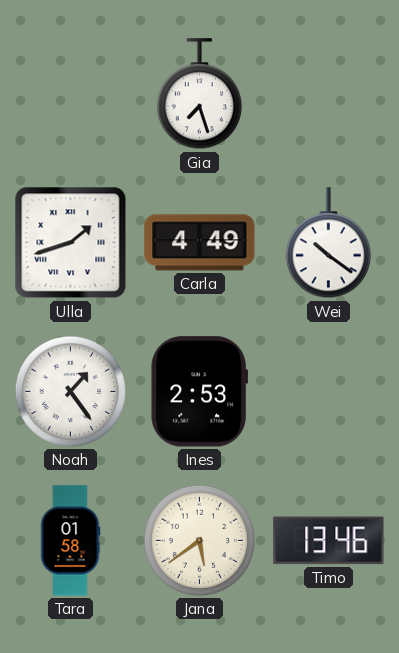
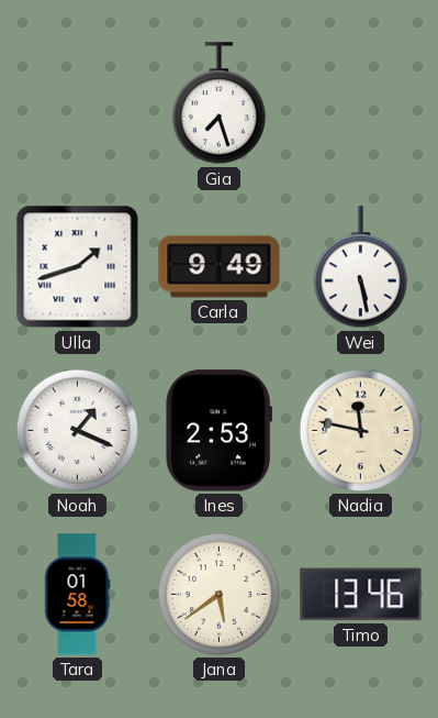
Carla: 4:49 -> 9:49 (220, 267)
Wei: 10:21 -> 5:28 (360, 267)
Noah: 1:24 -> 1:19 (77, 430)
Nadia: none -> 11:47 (360, 430)
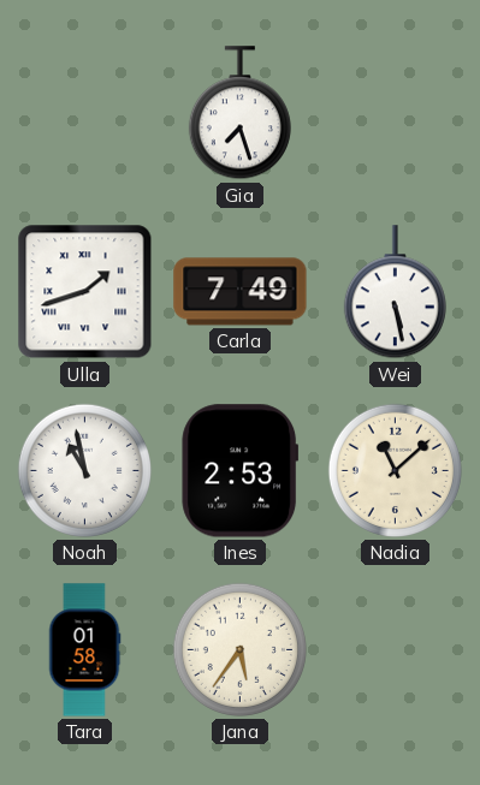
Carla: 9:49 -> 7:49 (241, 292)
Noah: 1:19 -> 10:58 (84, 470)
Nadia: 11:47 -> 11:08 (395, 470)
Jana: 5:39 -> 5:36 (239, 649)
Timo: 13:46 -> none (361, 595)
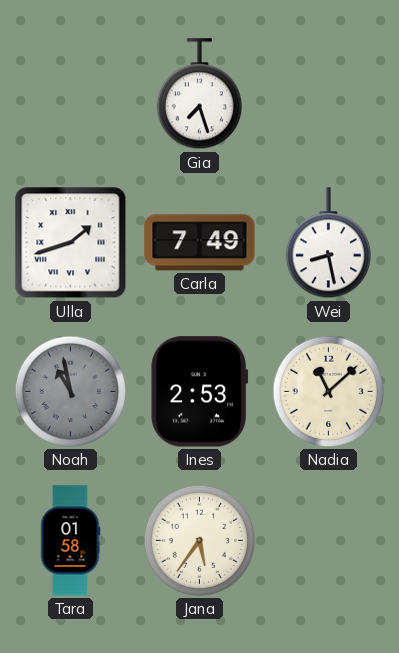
Wei: 5:28 -> 8:28 (328, 243)
Noah dial: white -> grey (70, 391)
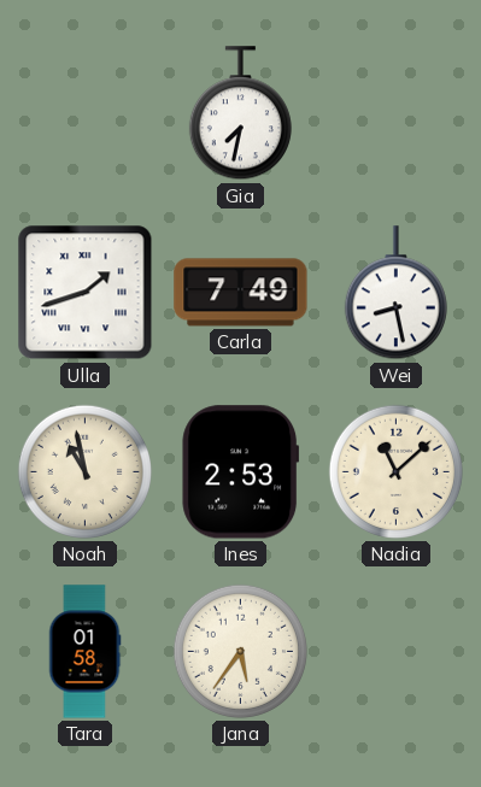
Gia: 7:27 -> 7:32 (240, 113)
Noah dial: grey -> cream (84, 471)
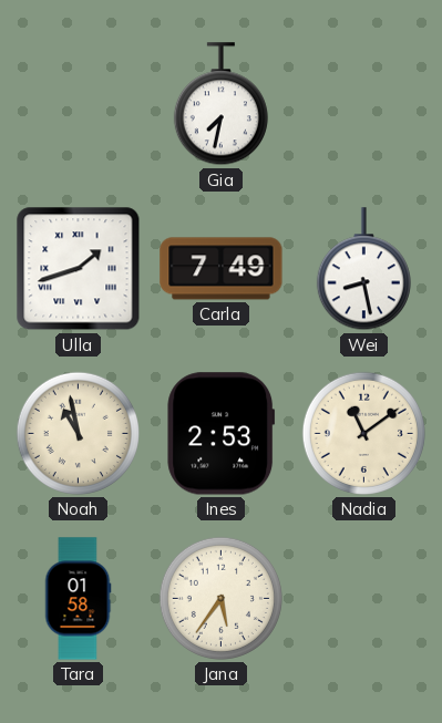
Nadia: 11:08 -> 11:09 (363, 433)
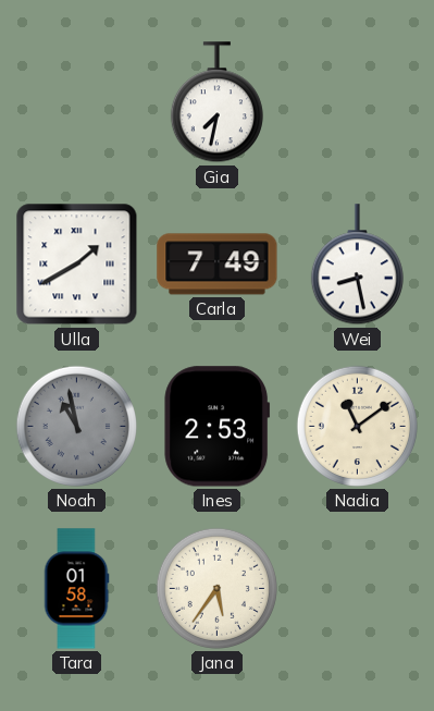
Ulla: 1:42 -> 1:40 (77, 265)
Noah dial: cream -> grey (76, 426)
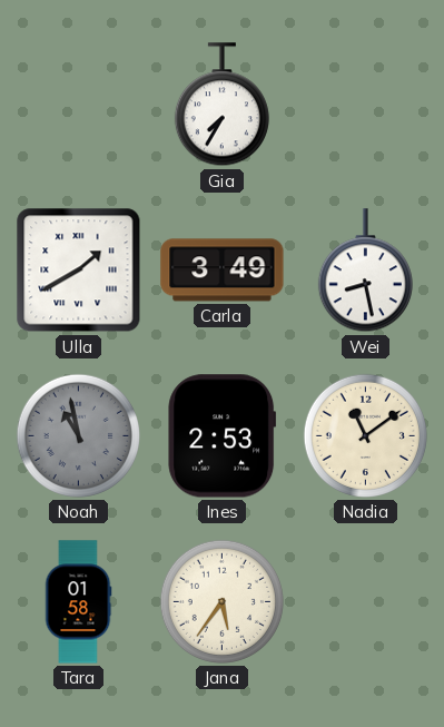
Gia: 7:32 -> 7:35 (221, 105)
Carla: 7:49 -> 3:49 (223, 271)
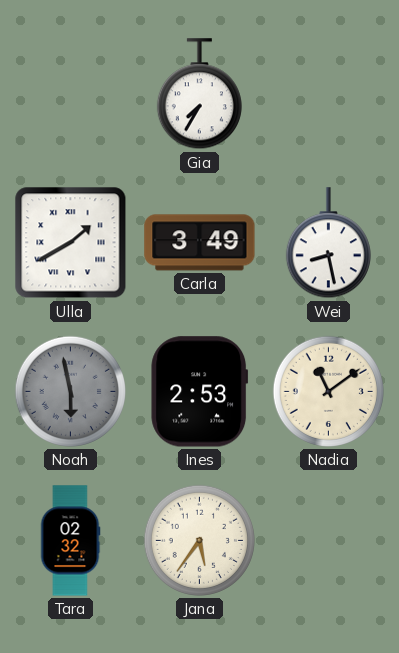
Noah: 10:58 -> 5:58 (70, 391)
Tara: 01:58 -> 02:32 (70, 541)
